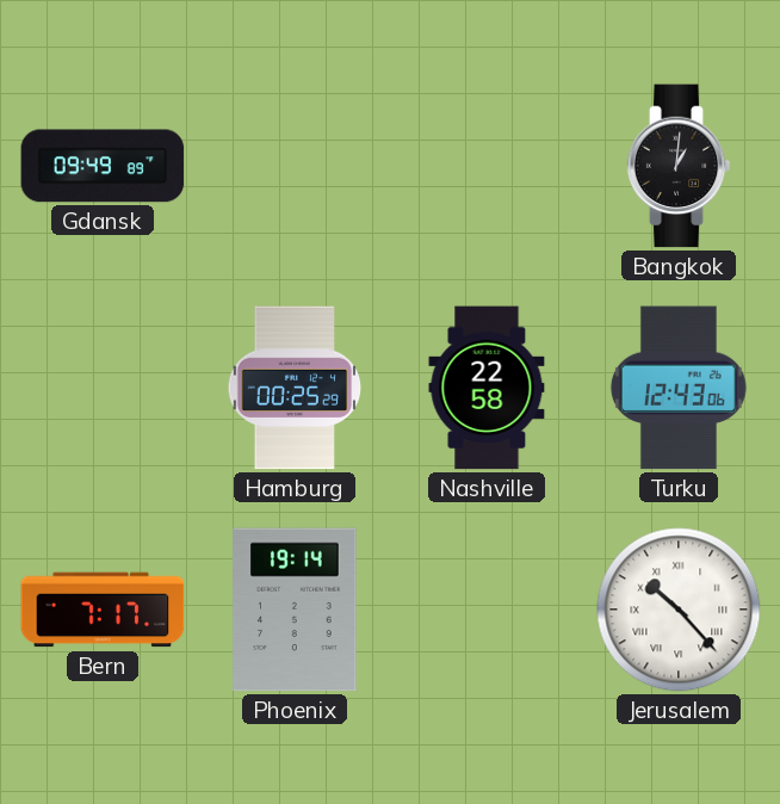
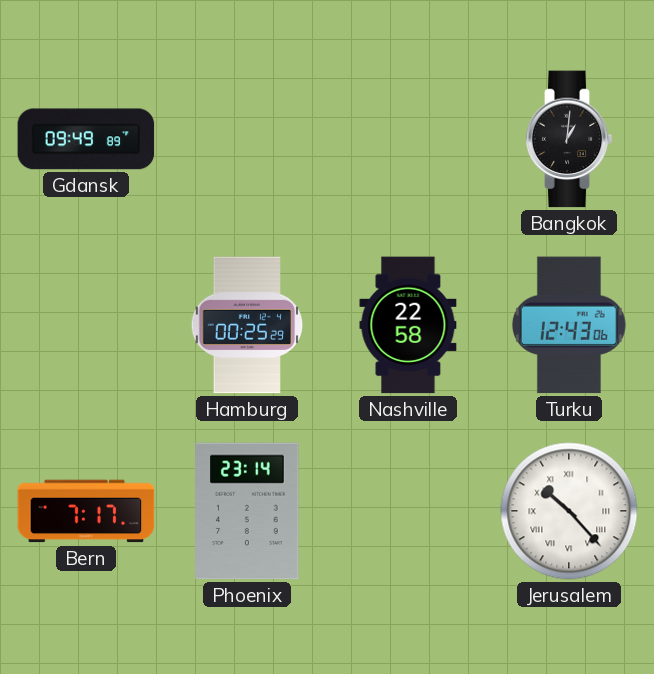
Phoenix: 19:14 -> 23:14 (247, 511)
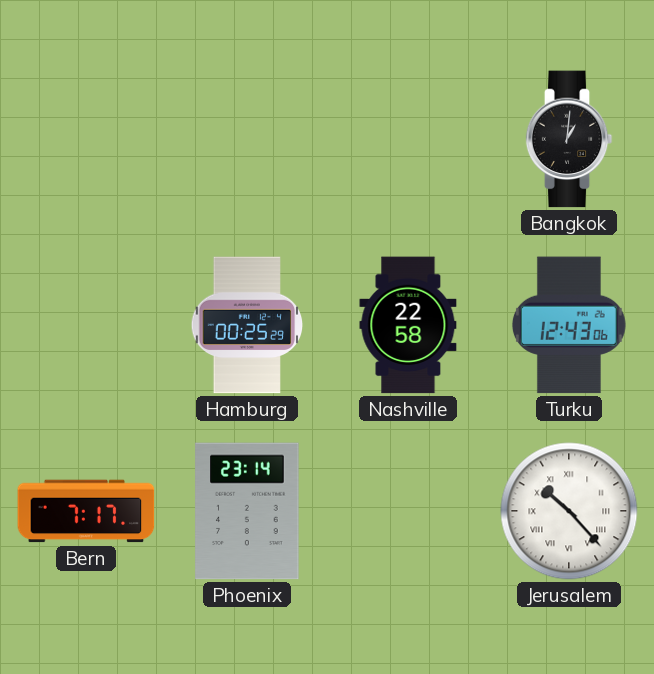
Gdansk: 09:49 -> none (86, 139)
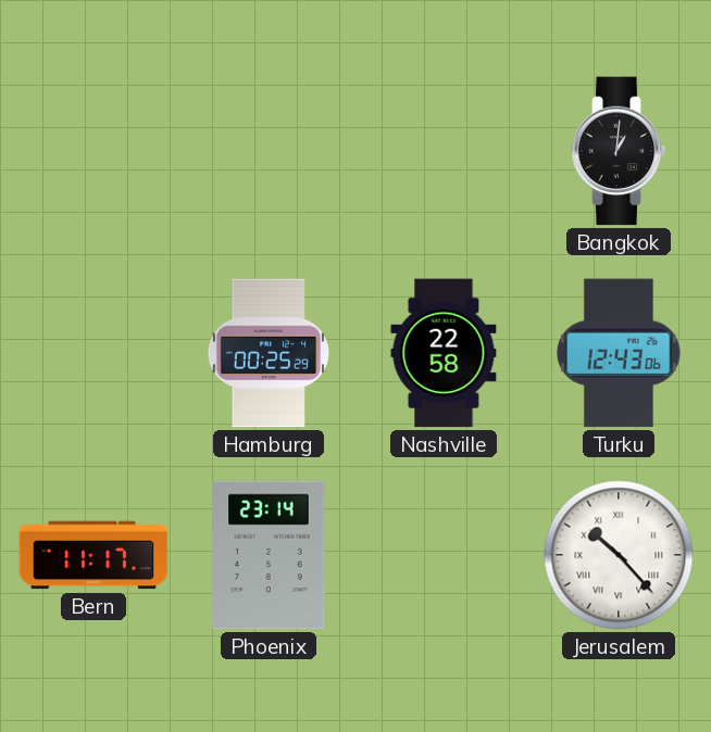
Bern: 7:17 -> 11:17 (93, 555)
